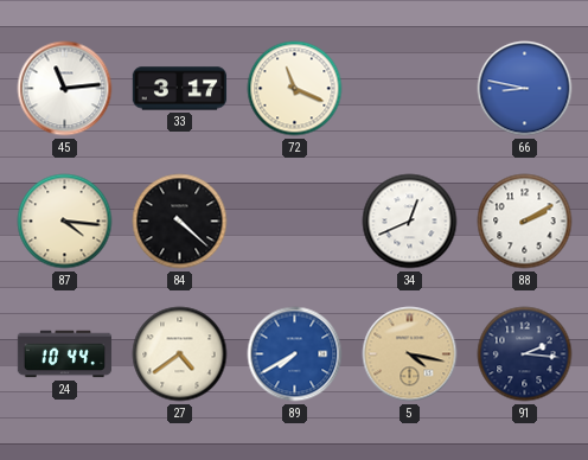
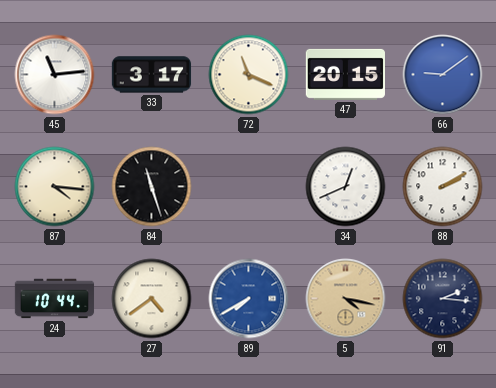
47: none -> 20:15 (345, 74)
66: 8:47 -> 9:09 (443, 75)
84: 4:22 -> 11:27 (152, 187)
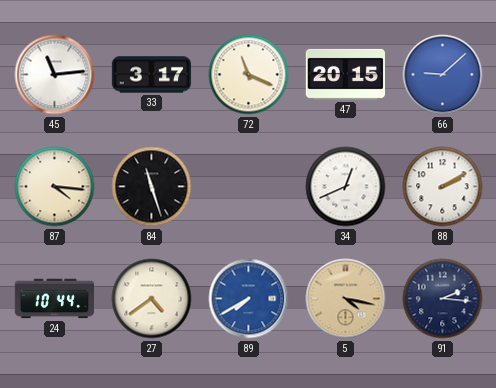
66: 9:09 -> 9:08 (443, 75)
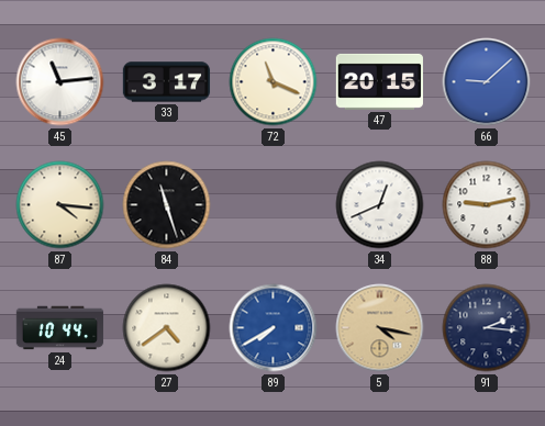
88: 2:10 -> 9:13 (487, 205)
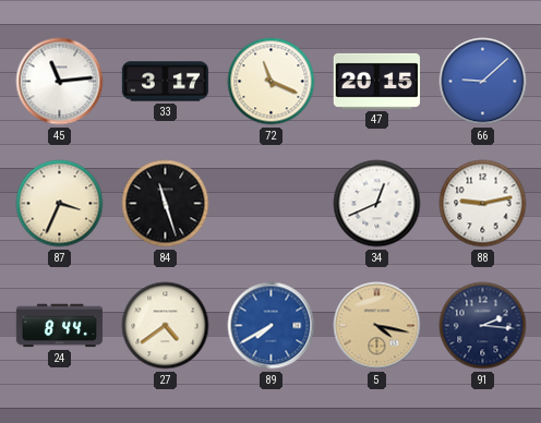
87: 4:16 -> 3:34 (60, 204)
24: 10:44 -> 8:44 (60, 326)
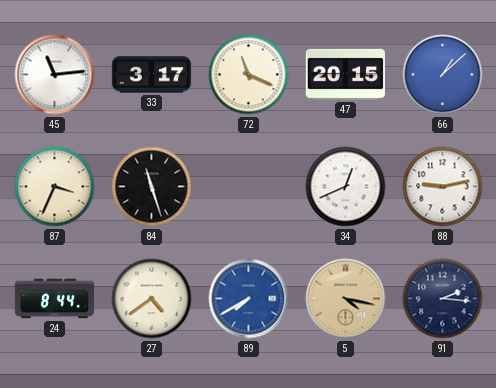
66: 9:08 -> 1:08 (443, 75)
